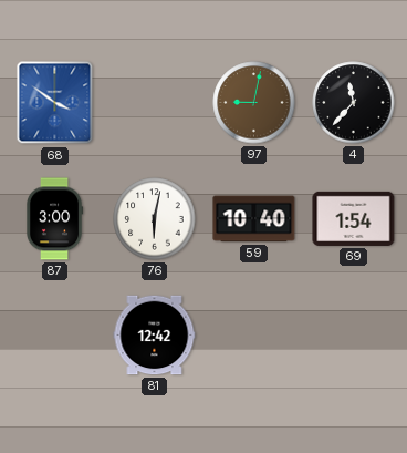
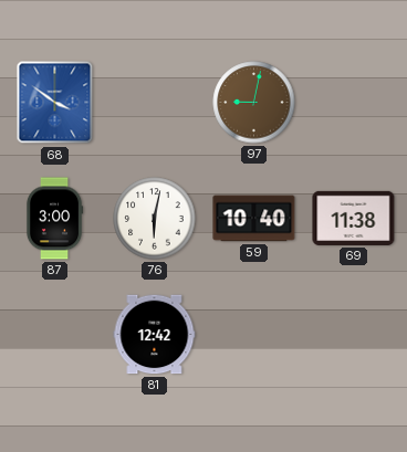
4: 11:37 -> none (354, 103)
69: 1:54 -> 11:38 (354, 218)
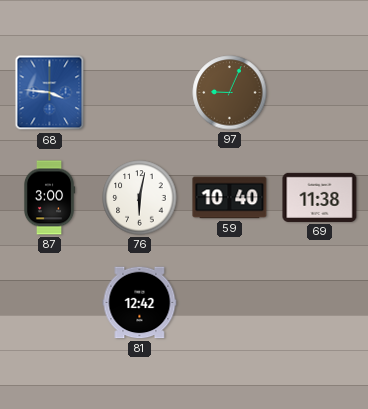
68: 3:51 -> 3:46 (50, 93)
97: 9:02 -> 9:04 (230, 93)
